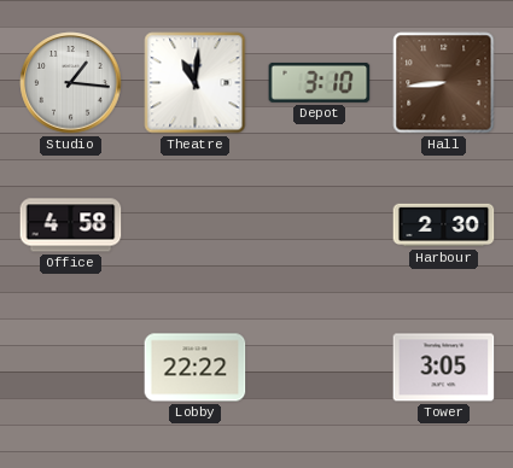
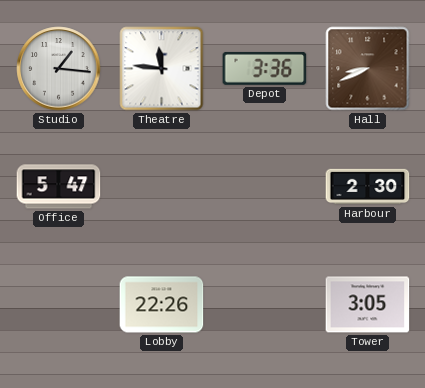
Theatre: 11:01 -> 11:46 (162, 69)
Depot: 3:10 -> 3:36 (265, 68)
Hall: 8:44 -> 8:41 (368, 69)
Office: 4:58 -> 5:47 (59, 187)
Lobby: 22:22 -> 22:26 (162, 305)
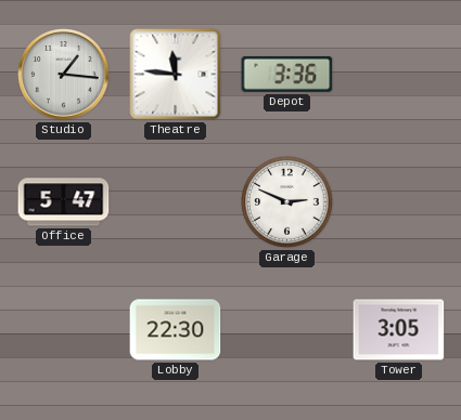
Hall: 8:41 -> none (368, 69)
Garage: none -> 2:49 (287, 202)
Harbour: 2:30 -> none (368, 187)
Lobby: 22:26 -> 22:30 (176, 330)
